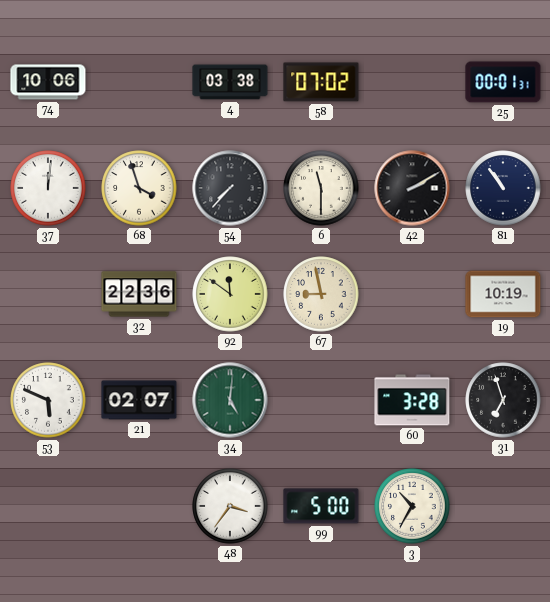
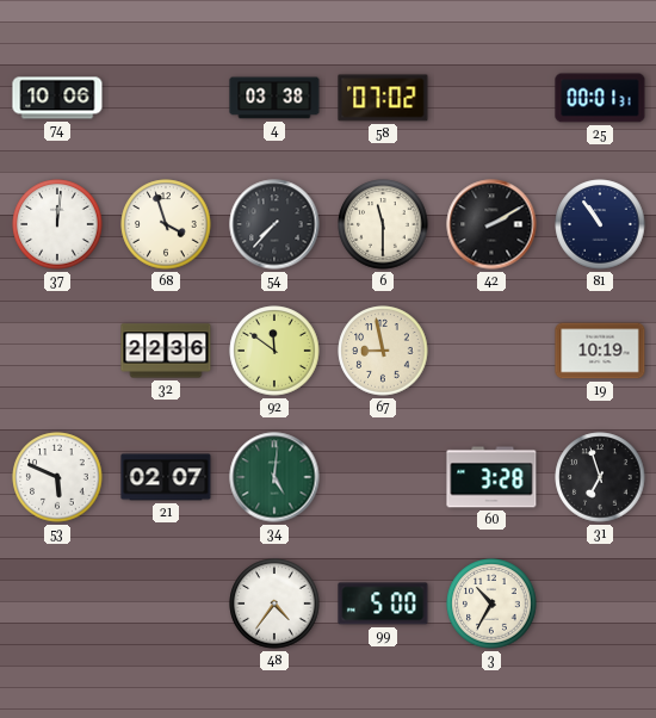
48: 3:36 -> 4:36 (274, 604)
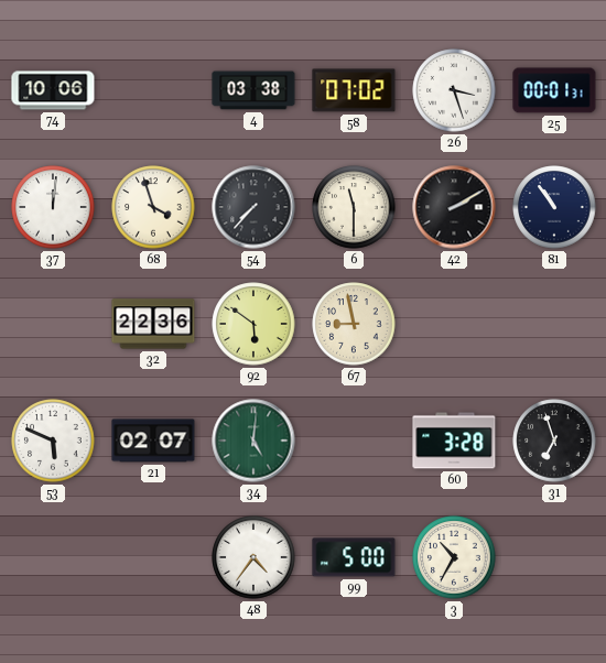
26: none -> 3:27 (454, 90)
92: 11:51 -> 5:51 (253, 324)
19: 10:19 -> none (600, 351)
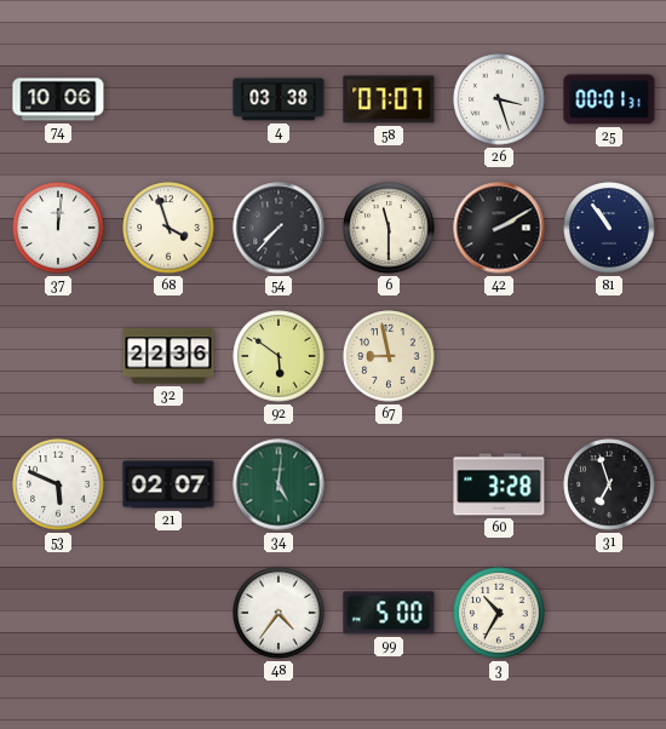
58: 07:02 -> 07:07 (389, 99)
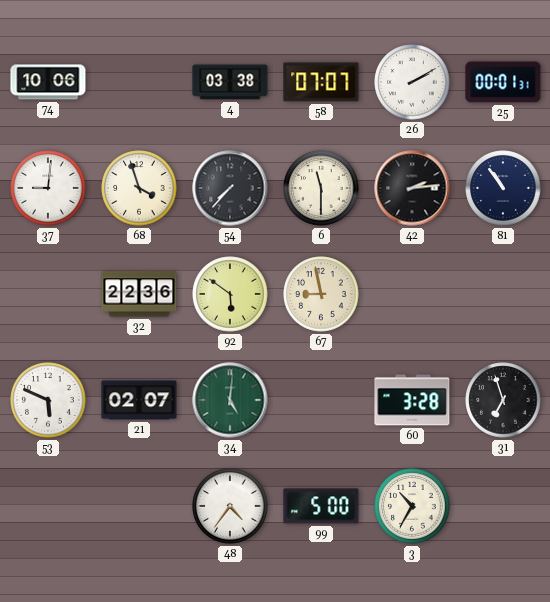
26: 3:27 -> 2:10 (412, 82)
37: 12:01 -> 9:01 (48, 188)
42: 2:10 -> 2:14 (412, 188)
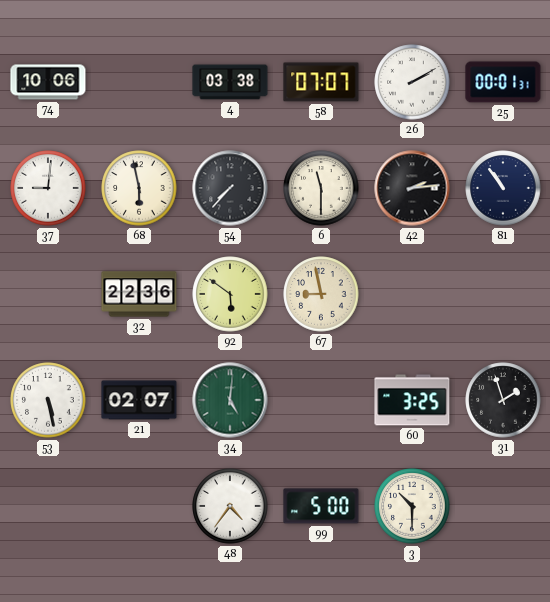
68: 3:57 -> 5:58 (139, 188)
53: 5:49 -> 5:28 (48, 400)
60: 3:28 -> 3:25 (412, 400)
31: 6:57 -> 1:57 (503, 400)
3: 10:35 -> 10:30 (412, 506)
